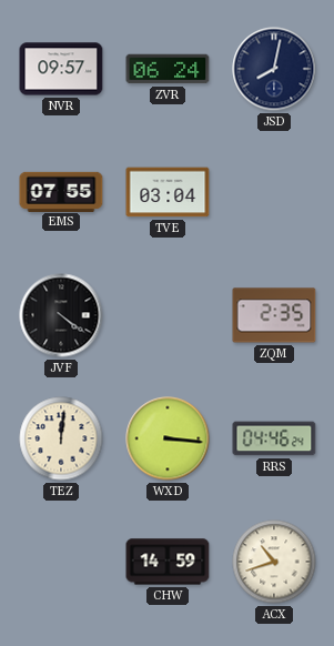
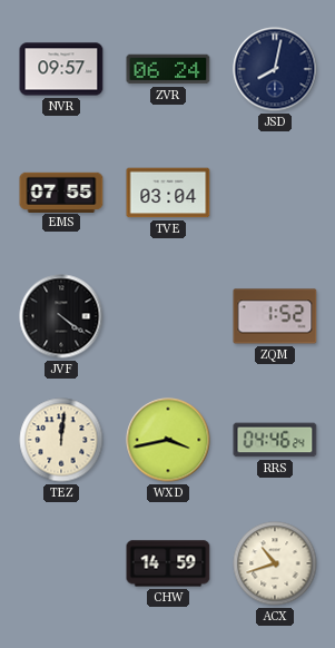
ZQM: 2:35 -> 1:52 (275, 316)
WXD: 3:16 -> 3:43 (168, 440)
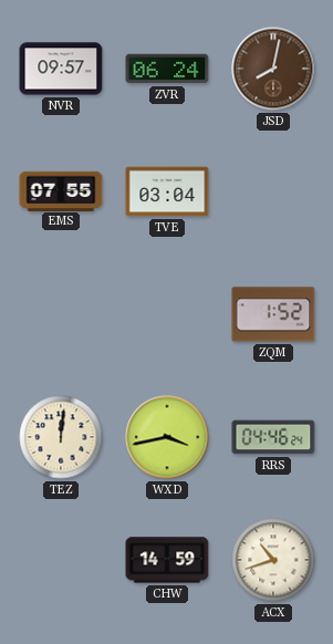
JSD dial: navy -> brown (273, 69)
JVF: 4:21 -> none (61, 316)
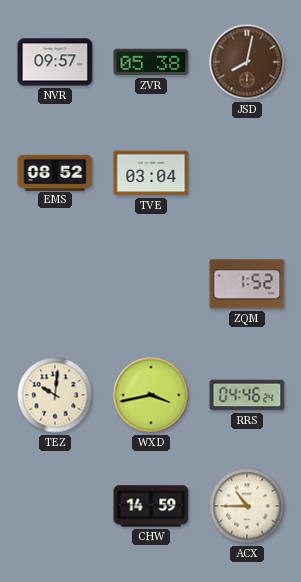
ZVR: 06:24 -> 05:38 (151, 62)
EMS: 07:55 -> 08:52 (55, 172)
TEZ: 12:01 -> 10:01 (55, 395)
ACX: 10:42 -> 10:45 (247, 506)
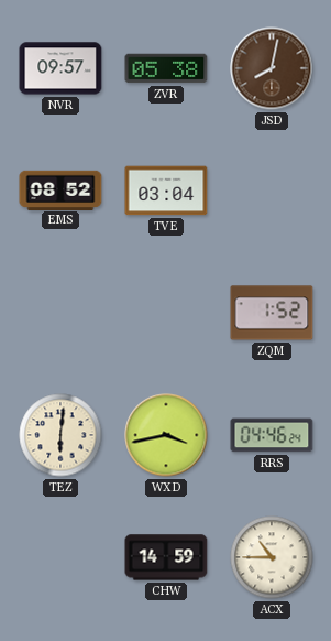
TEZ: 10:01 -> 6:01 (60, 435)
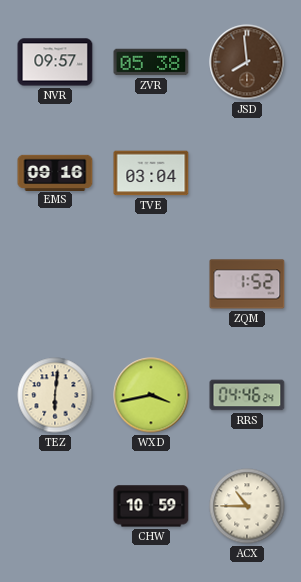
JSD: 8:02 -> 7:59 (247, 62)
EMS: 08:52 -> 09:16 (55, 172)
CHW: 14:59 -> 10:59 (151, 506)
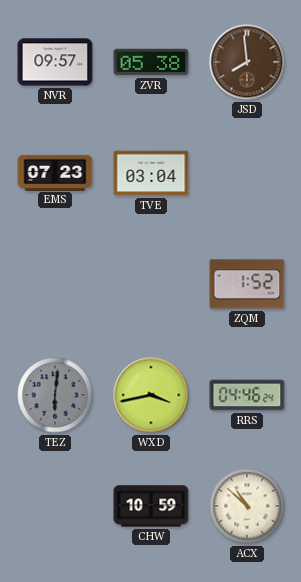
EMS: 09:16 -> 07:23 (55, 172)
TEZ dial: cream -> grey (55, 395)
ACX: 10:45 -> 10:52 (247, 506)
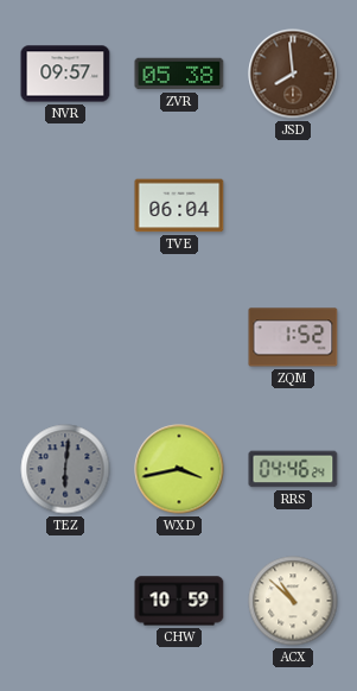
EMS: 07:23 -> none (55, 172)
TVE: 03:04 -> 06:04 (179, 205)
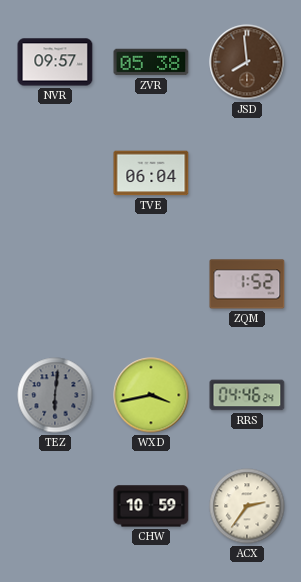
ACX: 10:52 -> 2:36 (247, 506)
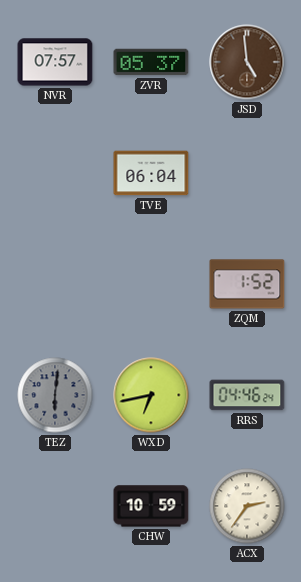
NVR: 09:57 -> 07:57 (55, 62)
ZVR: 05:38 -> 05:37 (151, 62)
JSD: 7:59 -> 4:59 (247, 62)
WXD: 3:43 -> 6:43 (151, 395)
